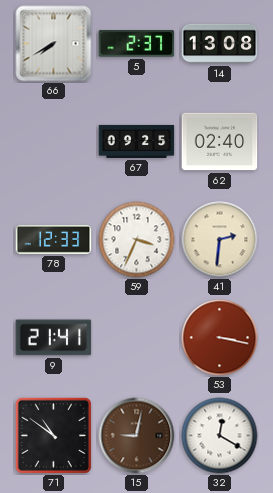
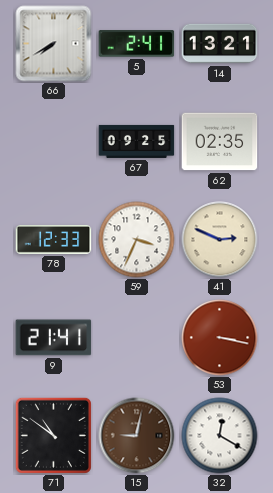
5: 2:37 -> 2:41 (137, 44)
14: 13:08 -> 13:21 (220, 44)
62: 02:40 -> 02:35 (220, 142)
41: 2:31 -> 2:49 (220, 240)
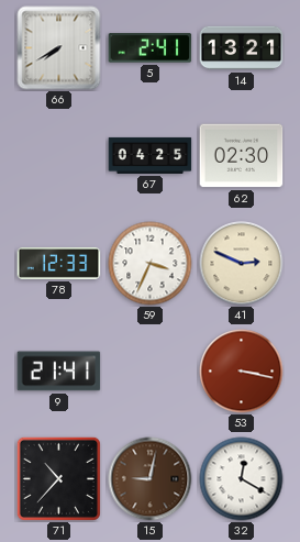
67: 09:25 -> 04:25 (151, 155)
62: 02:35 -> 02:30 (242, 156)
71: 10:51 -> 10:37 (58, 478)
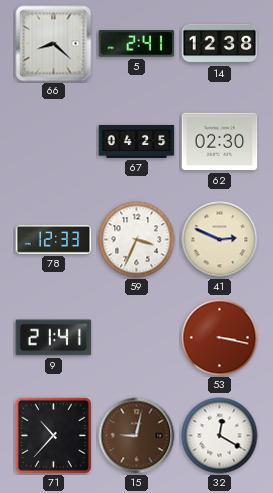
66: 7:40 -> 8:22 (54, 44)
14: 13:21 -> 12:38 (220, 44)
